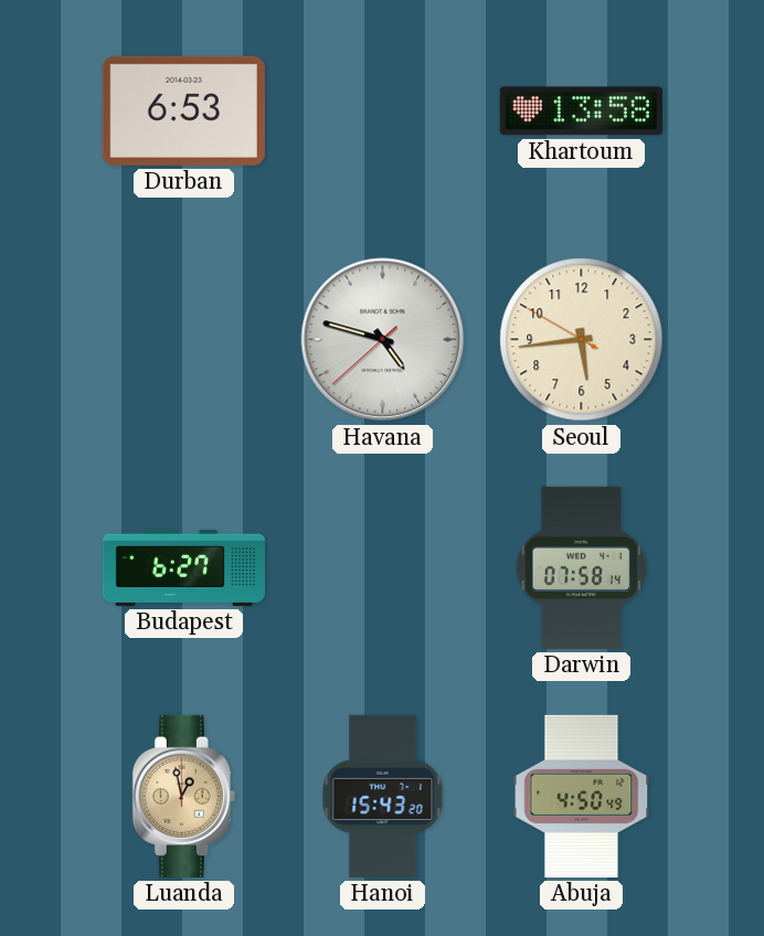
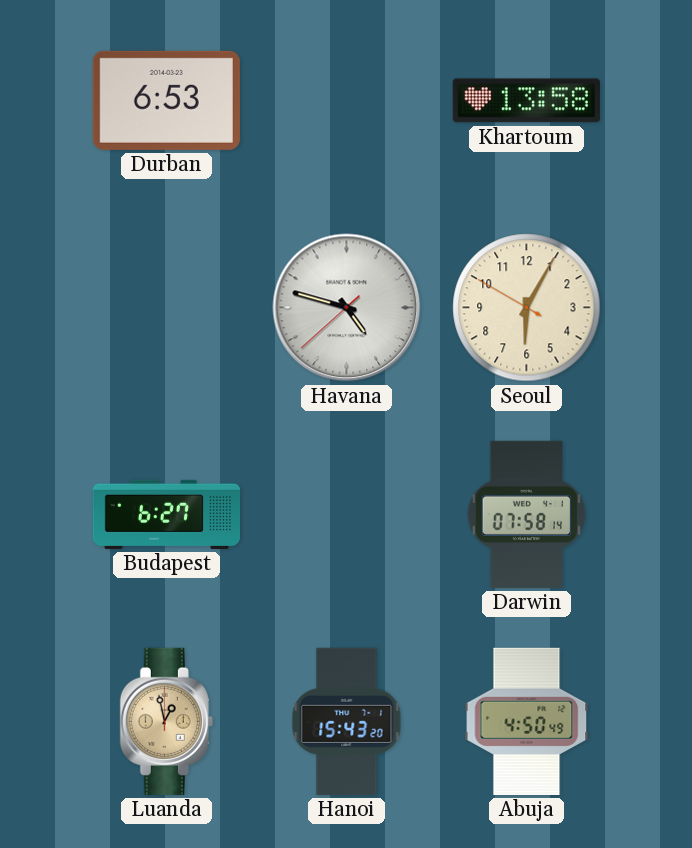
Seoul: 5:43 -> 6:04 (527, 308)
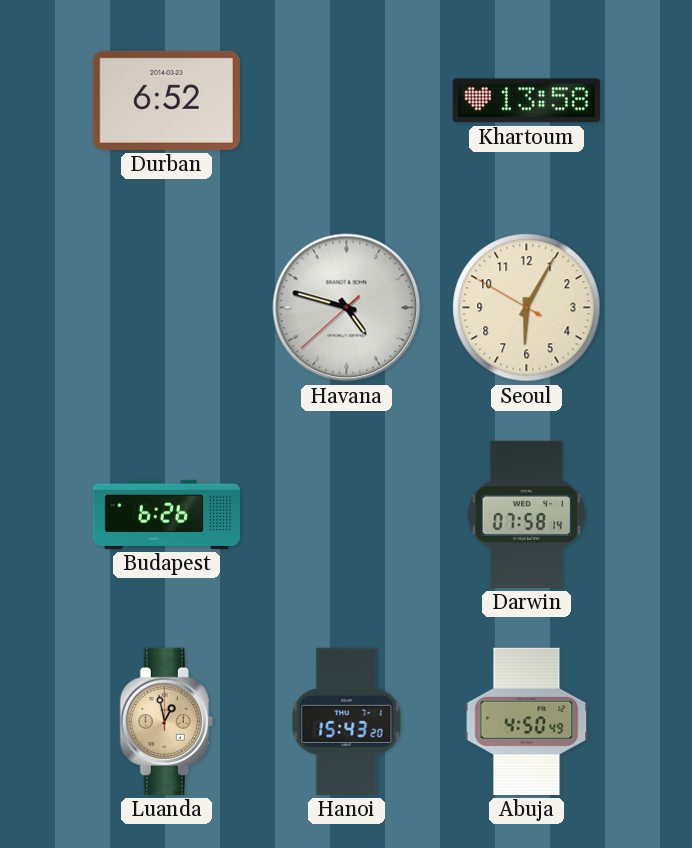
Durban: 6:53 -> 6:52 (166, 100)
Budapest: 6:27 -> 6:26 (166, 514)
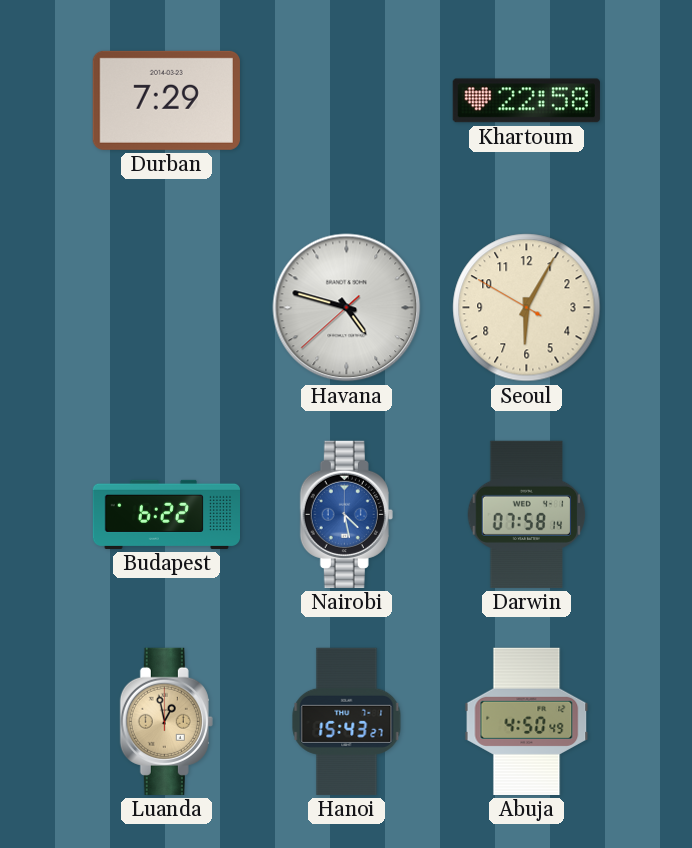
Durban: 6:52 -> 7:29 (166, 100)
Khartoum: 13:58 -> 22:58 (526, 101)
Budapest: 6:26 -> 6:22 (166, 514)
Nairobi: none -> 4:28 (346, 514)
Hanoi: 15:43:20 -> 15:43:27 (347, 721)
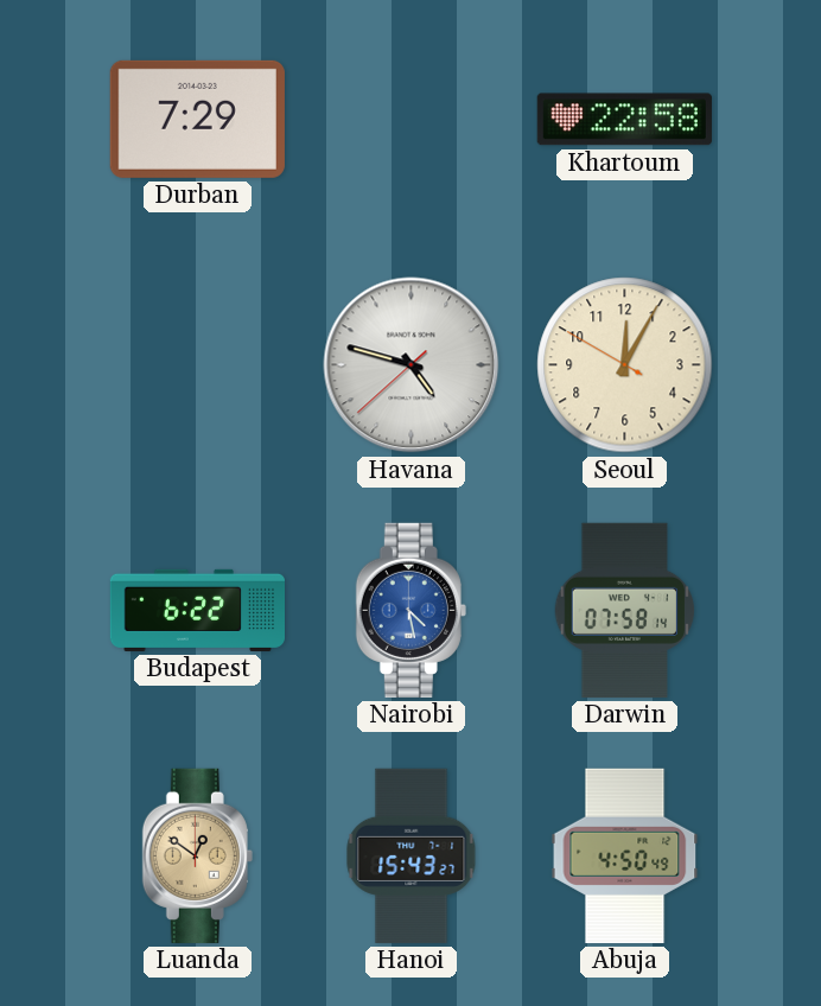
Seoul: 6:04 -> 12:04 (625, 365)
Luanda: 12:58 -> 12:51 (197, 855)
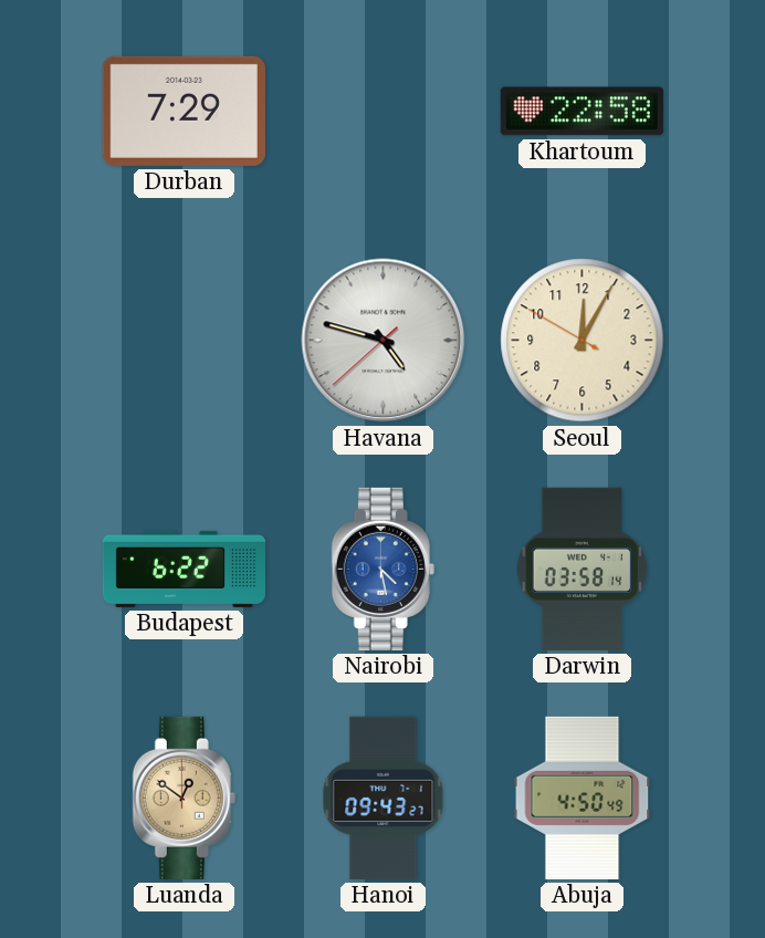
Darwin: 07:58 -> 03:58 (583, 569)
Hanoi: 15:43 -> 09:43 (384, 798)
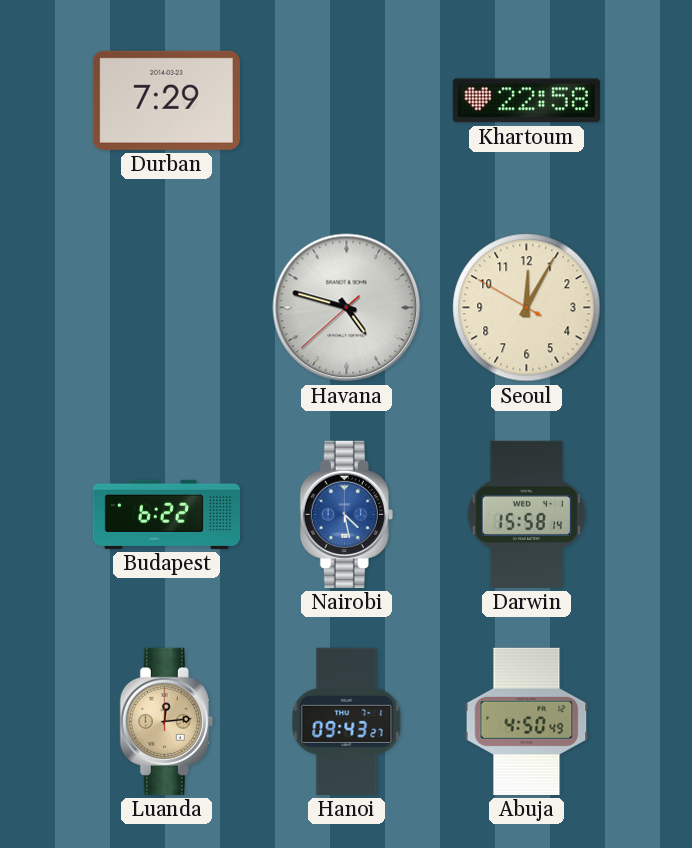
Darwin: 03:58 -> 15:58 (527, 514)
Luanda: 12:51 -> 12:14 (166, 721)
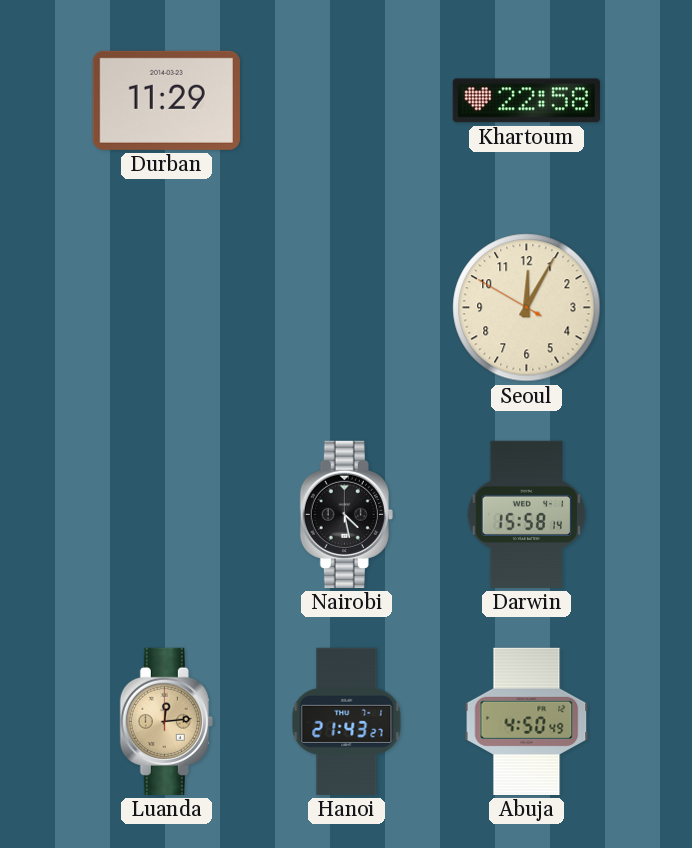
Durban: 7:29 -> 11:29 (166, 100)
Havana: 4:47 -> none (347, 308)
Budapest: 6:22 -> none (166, 514)
Nairobi dial: blue -> black (346, 514)
Hanoi: 09:43 -> 21:43 (347, 721)
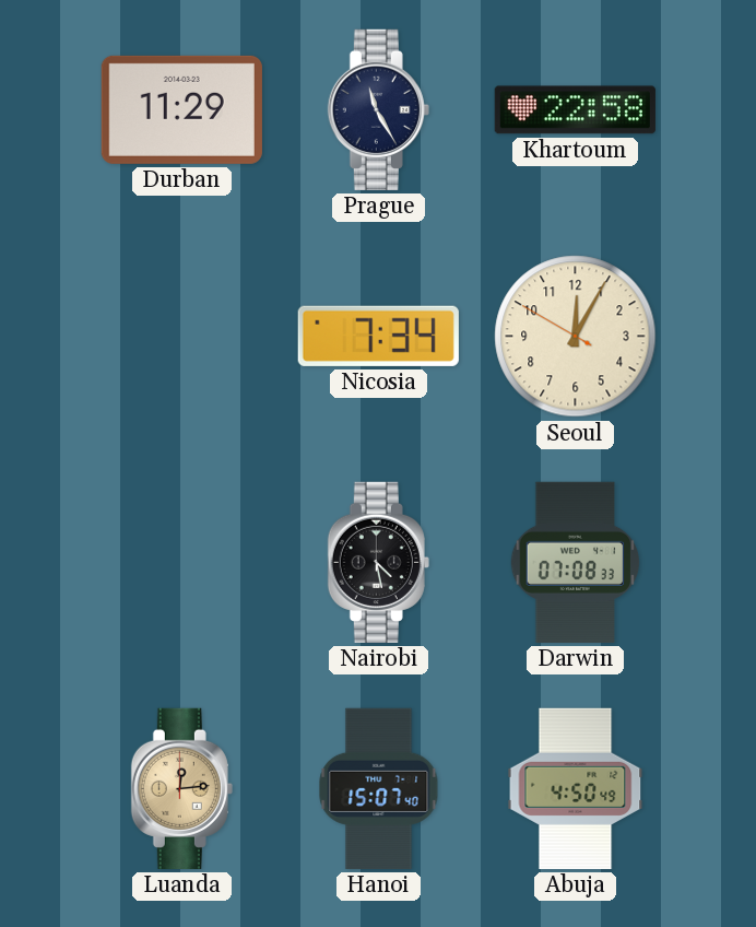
Prague: none -> 11:25 (378, 109)
Nicosia: none -> 7:34 (378, 336)
Darwin: 15:58 -> 07:08 (576, 562)
Hanoi: 21:43 -> 15:07 (379, 788)
